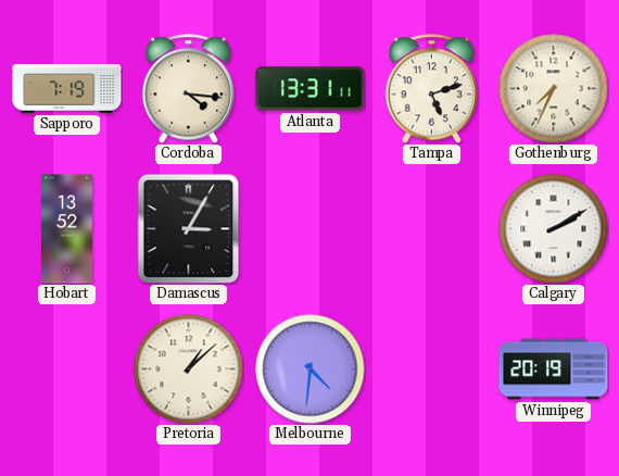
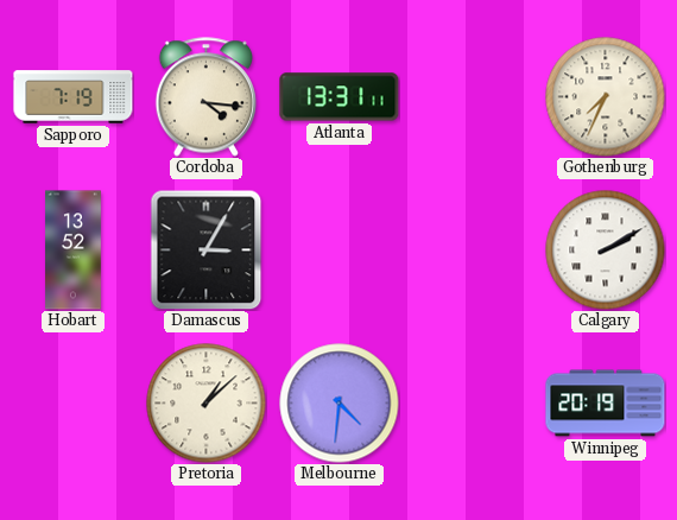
Tampa: 5:12 -> none (431, 89)
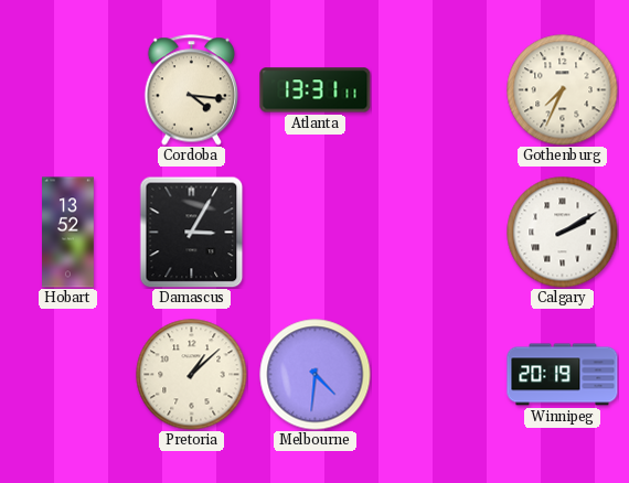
Sapporo: 7:19 -> none (74, 97)
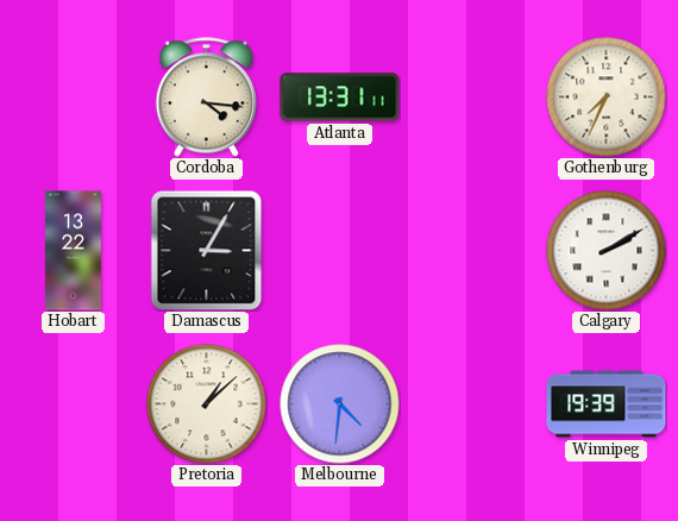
Hobart: 13:52 -> 13:22 (74, 251)
Winnipeg: 20:19 -> 19:39 (607, 404)
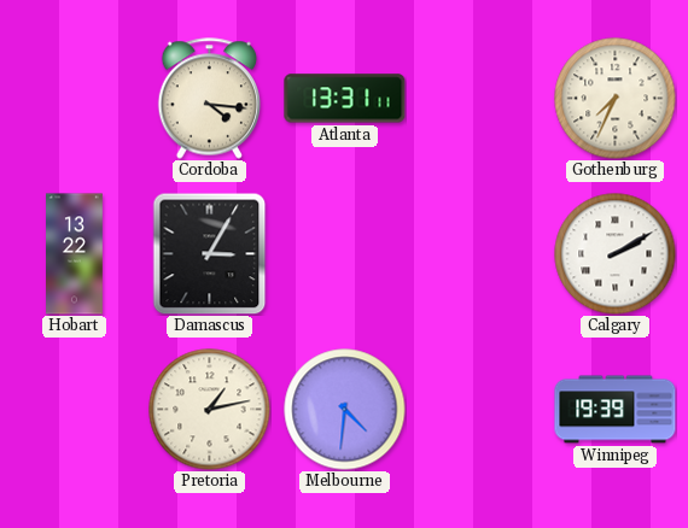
Pretoria: 1:08 -> 1:13 (210, 410)
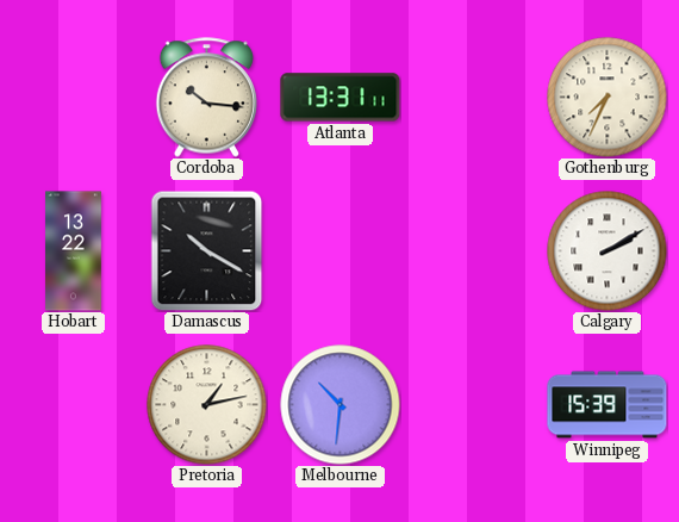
Cordoba: 4:16 -> 10:16 (206, 98)
Damascus: 3:05 -> 10:20 (207, 250)
Melbourne: 4:31 -> 10:31 (341, 405)
Winnipeg: 19:39 -> 15:39 (608, 405)
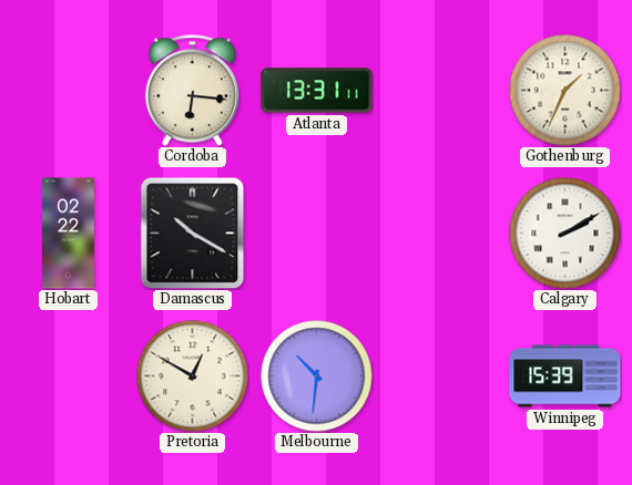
Cordoba: 10:16 -> 6:16 (192, 91)
Gothenburg: 7:34 -> 1:34 (565, 91)
Hobart: 13:22 -> 02:22 (69, 234)
Pretoria: 1:13 -> 12:50 (193, 376)
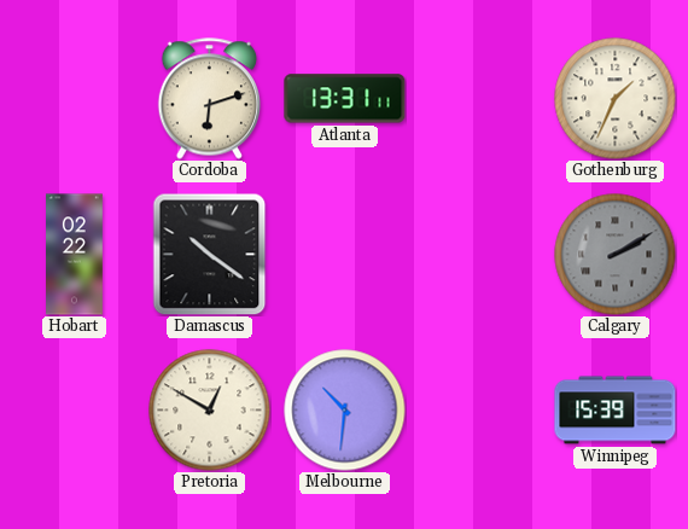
Cordoba: 6:16 -> 6:12 (209, 99)
Damascus: 10:20 -> 10:21 (210, 254)
Calgary dial: white -> grey (616, 255)
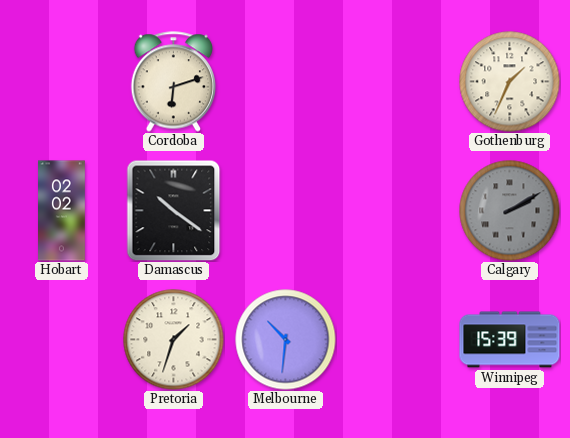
Atlanta: 13:31 -> none (345, 99)
Hobart: 02:22 -> 02:02 (62, 211)
Pretoria: 12:50 -> 1:33 (174, 340)
